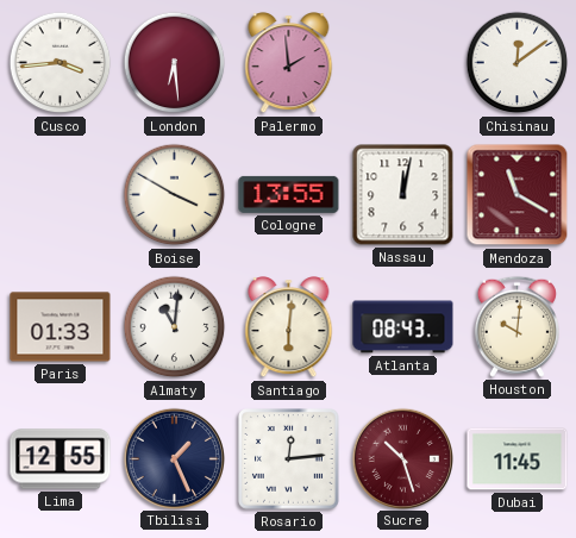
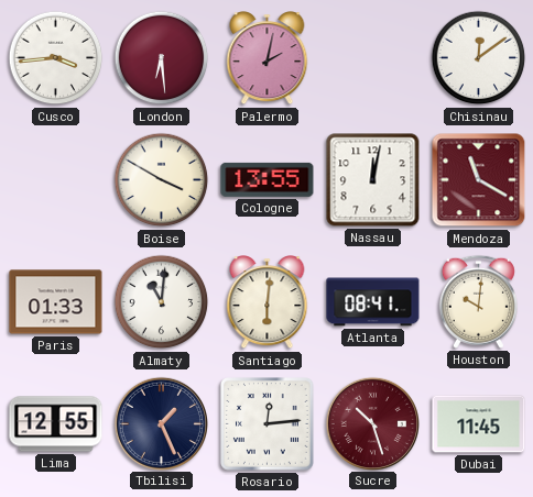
Palermo: 1:59 -> 2:02 (268, 58)
Atlanta: 08:43 -> 08:41 (373, 302)
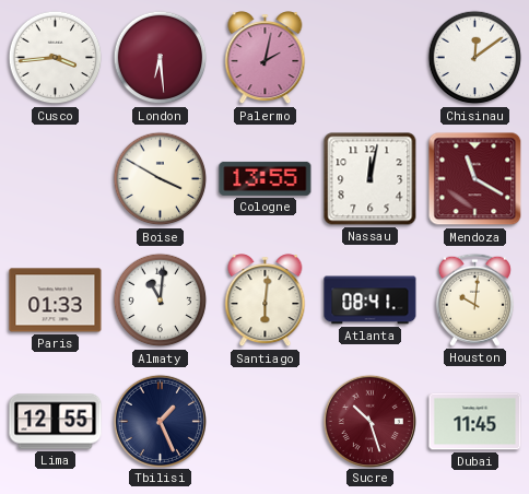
Rosario: 12:14 -> none (268, 424)
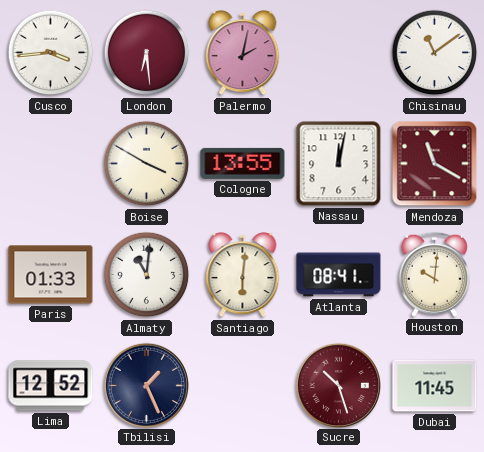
Chisinau: 12:09 -> 11:09 (435, 53)
Lima: 12:55 -> 12:52 (51, 386)
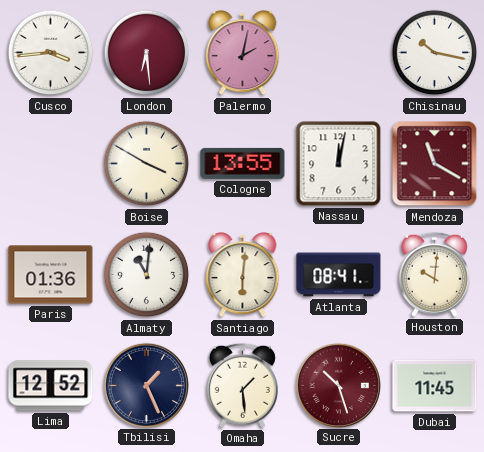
Chisinau: 11:09 -> 10:17 (435, 53)
Paris: 01:33 -> 01:36 (51, 275)
Omaha: none -> 1:29 (242, 385)
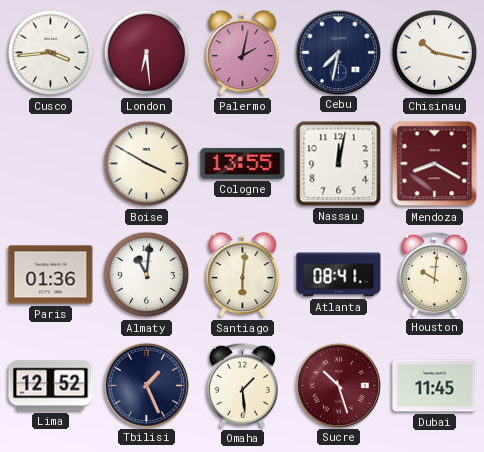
Cebu: none -> 7:32 (338, 52)
Mendoza: 11:20 -> 8:20 (435, 164)
